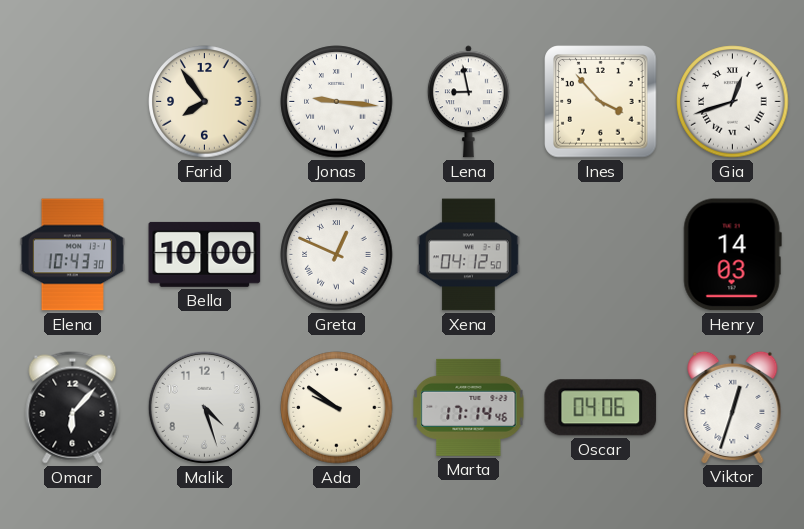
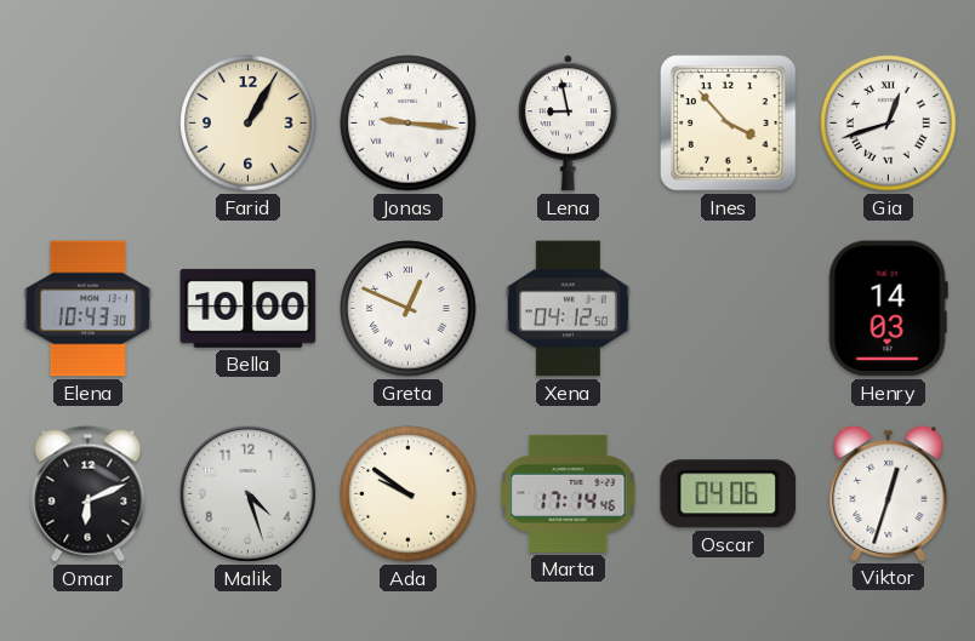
Farid: 7:54 -> 1:05 (249, 124)
Omar: 6:07 -> 6:11 (89, 494)
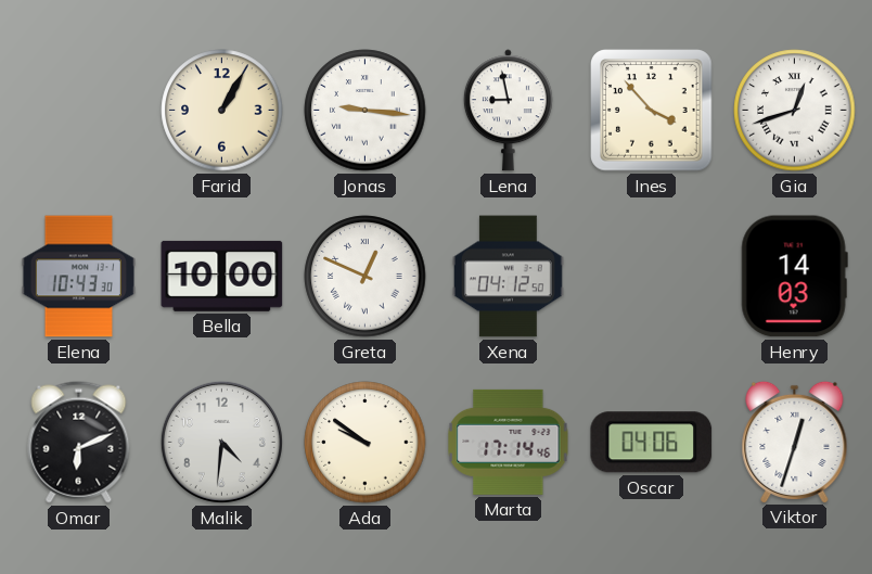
Malik: 4:27 -> 4:31 (221, 442)
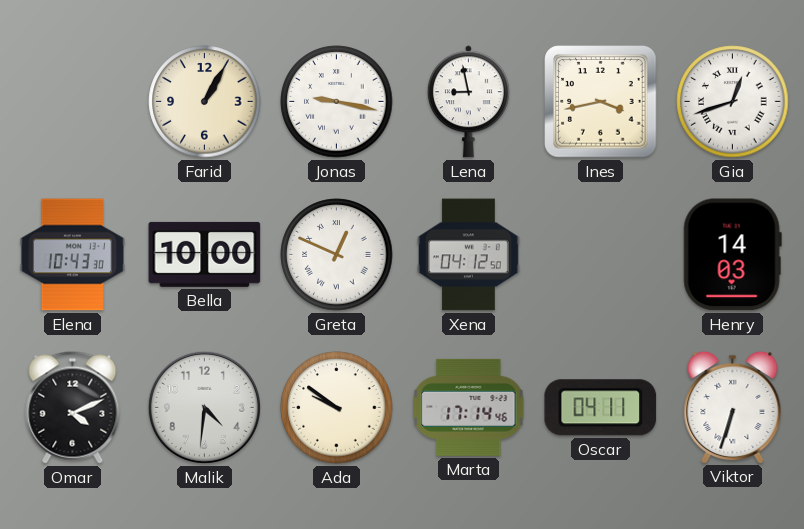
Jonas: 9:16 -> 9:17 (337, 102)
Ines: 3:53 -> 3:43 (601, 102)
Omar: 6:11 -> 4:11 (73, 408)
Oscar: 04:06 -> 04:11 (601, 408)
Viktor: 12:33 -> 6:33 (733, 407)
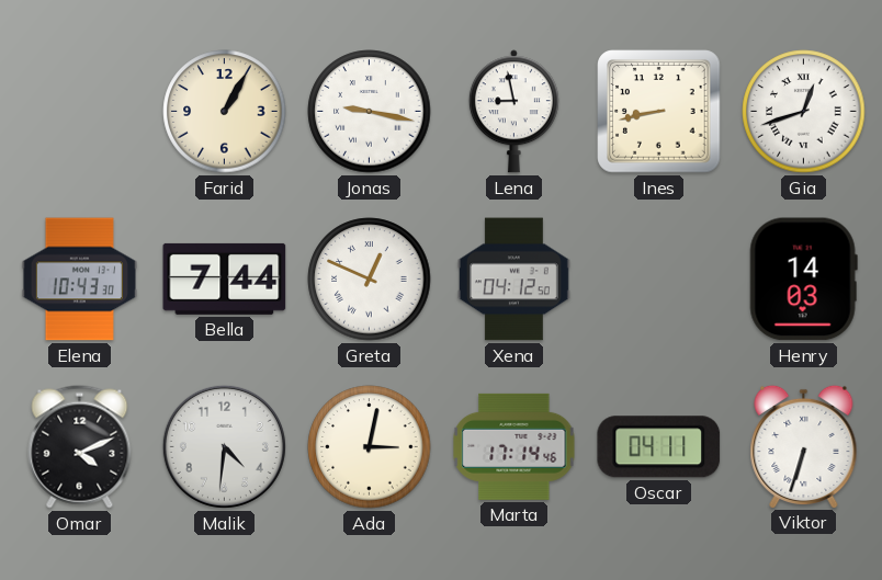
Ines: 3:43 -> 8:43 (659, 112)
Bella: 10:00 -> 7:44 (225, 278)
Ada: 9:51 -> 3:02 (370, 447)
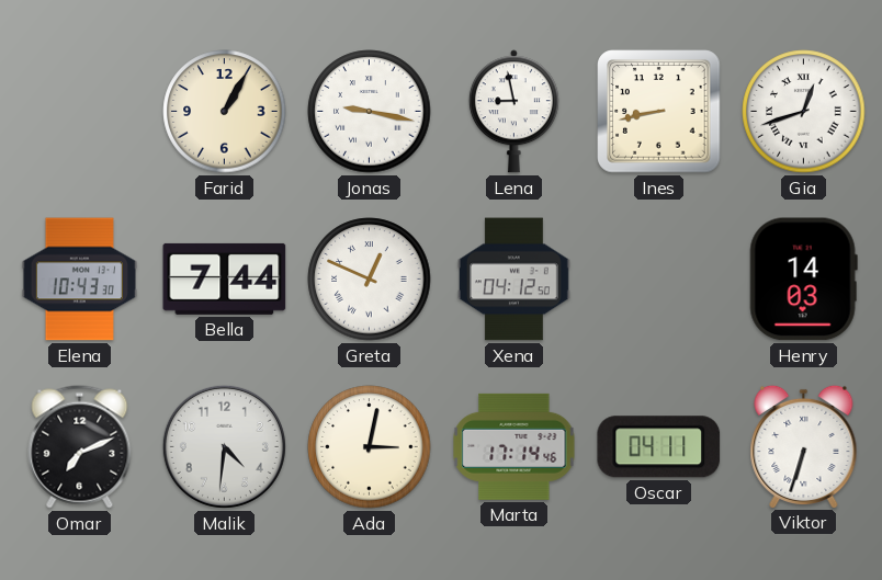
Omar: 4:11 -> 7:11 (80, 447)
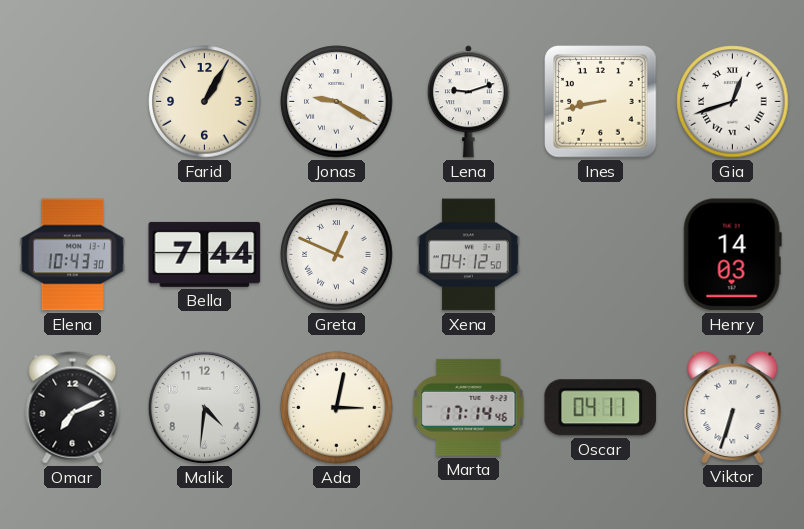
Jonas: 9:17 -> 9:20 (337, 102)
Lena: 8:58 -> 9:12 (468, 102)
